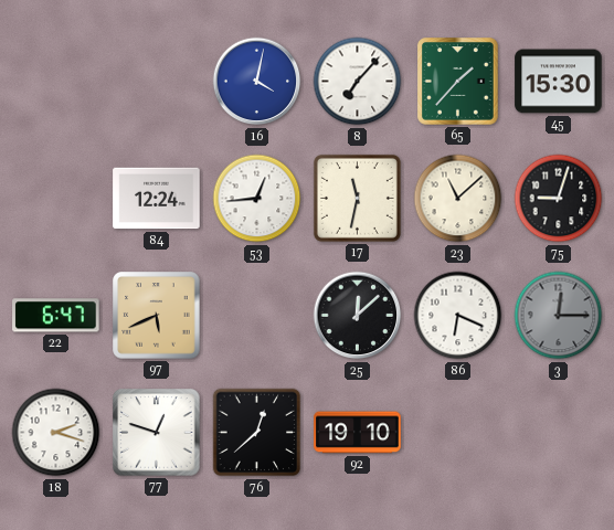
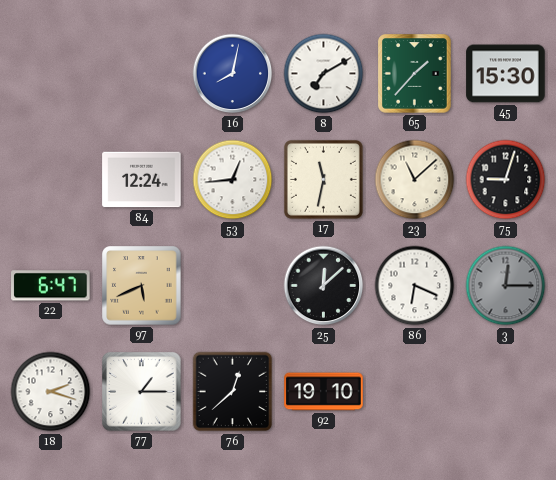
16: 4:02 -> 8:02 (233, 74)
8: 7:07 -> 7:10 (324, 74)
77: 12:48 -> 1:15 (142, 392)
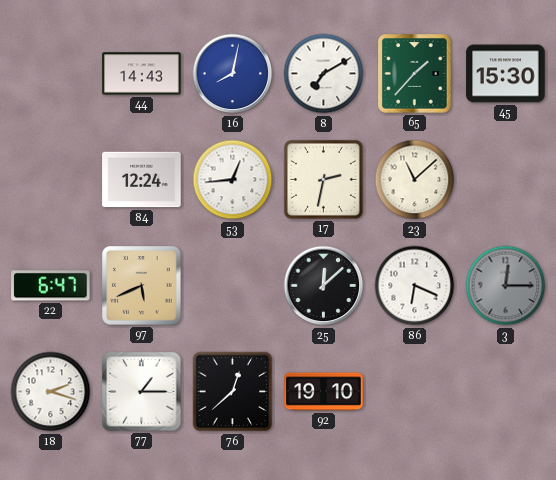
44: none -> 14:43 (142, 74)
17: 11:32 -> 2:32 (323, 179)
75: 9:03 -> none (506, 180)
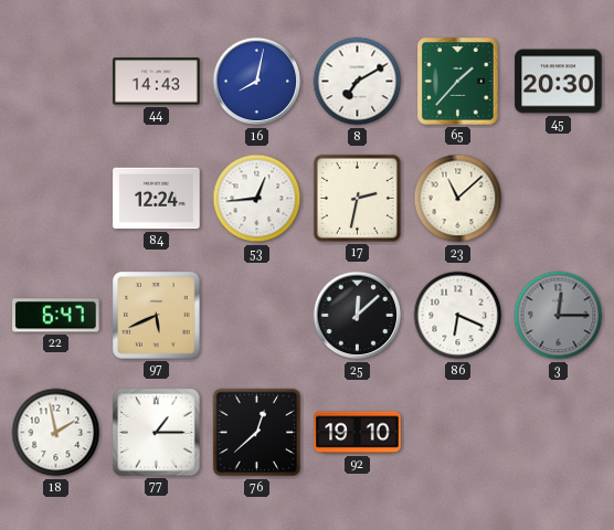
45: 15:30 -> 20:30 (559, 82)
18: 2:18 -> 1:58 (56, 433)
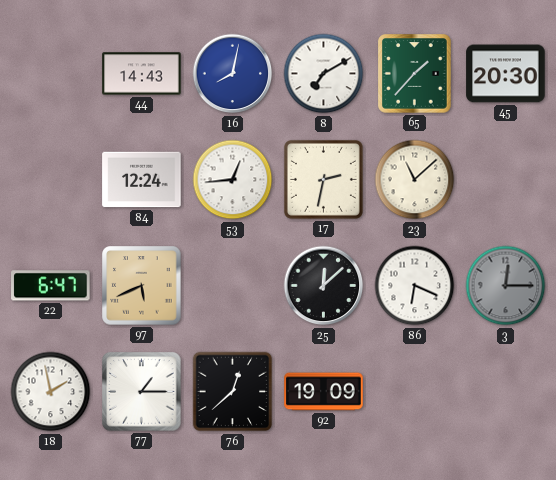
92: 19:10 -> 19:09 (324, 392)
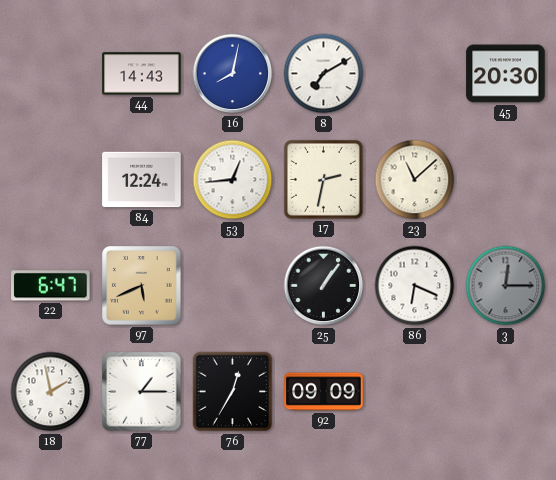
65: 1:37 -> none (415, 74)
25: 12:08 -> 1:06 (324, 286)
76: 12:38 -> 12:35 (233, 392)
92: 19:09 -> 09:09 (324, 392)
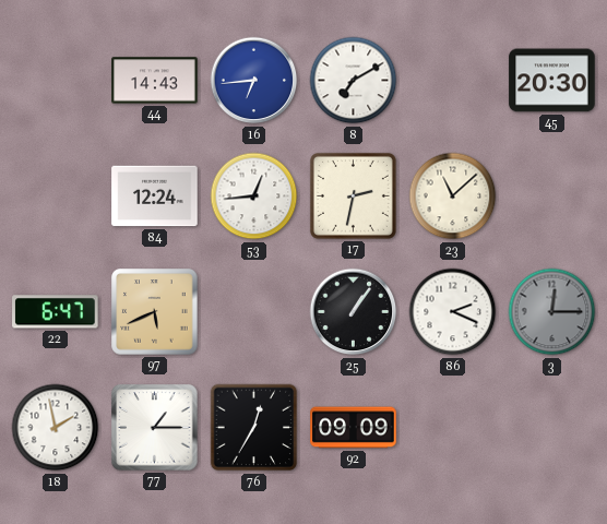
16: 8:02 -> 6:44 (254, 81)
86: 6:19 -> 2:19 (453, 312)
